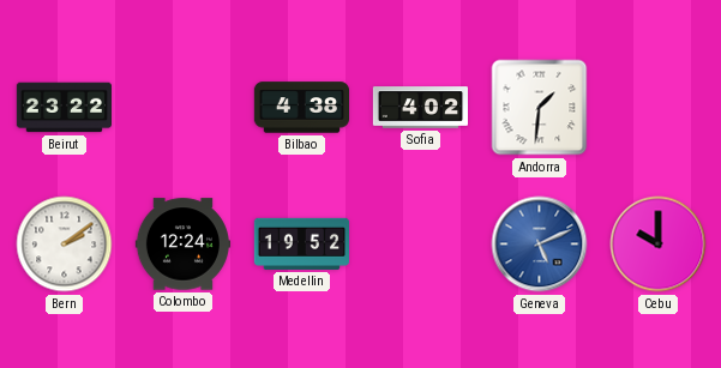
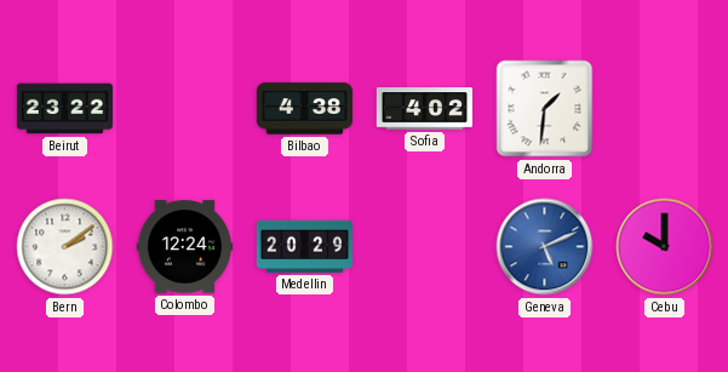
Medellin: 19:52 -> 20:29 (304, 246)
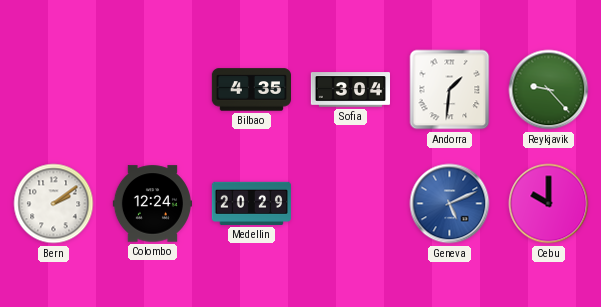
Beirut: 23:22 -> none (64, 109)
Bilbao: 4:38 -> 4:35 (251, 90)
Sofia: 4:02 -> 3:04 (350, 90)
Reykjavik: none -> 9:23 (549, 90)
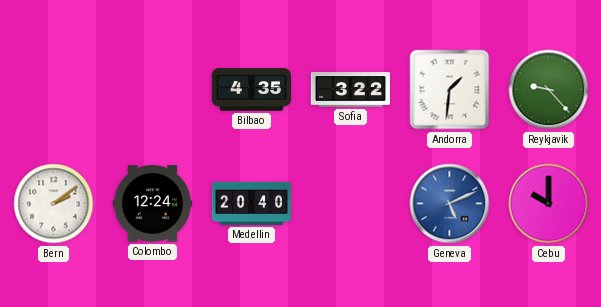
Sofia: 3:04 -> 3:22 (350, 90)
Medellin: 20:29 -> 20:40 (251, 203)
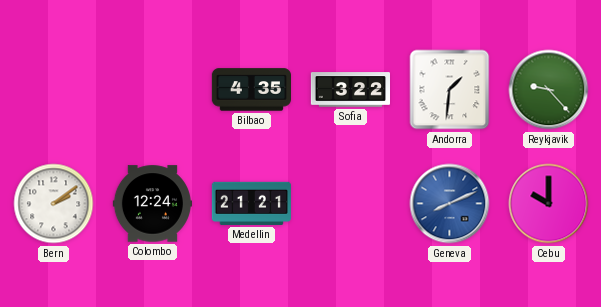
Medellin: 20:40 -> 21:21 (251, 203)
Geneva: 5:11 -> 8:11 (450, 204)
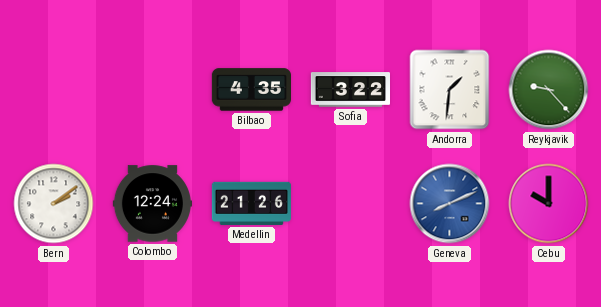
Medellin: 21:21 -> 21:26 (251, 203)
